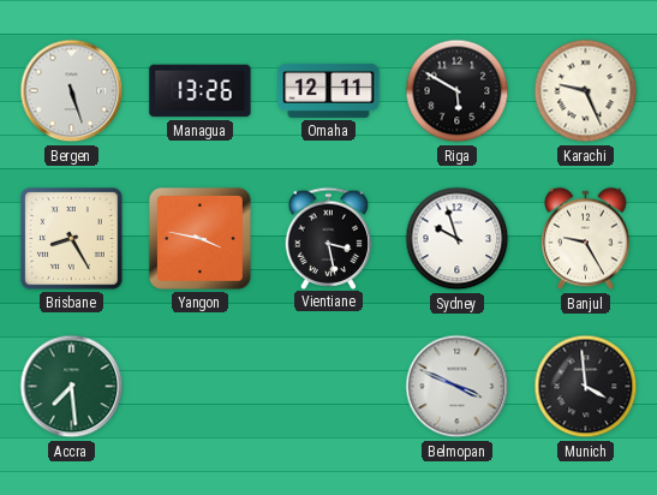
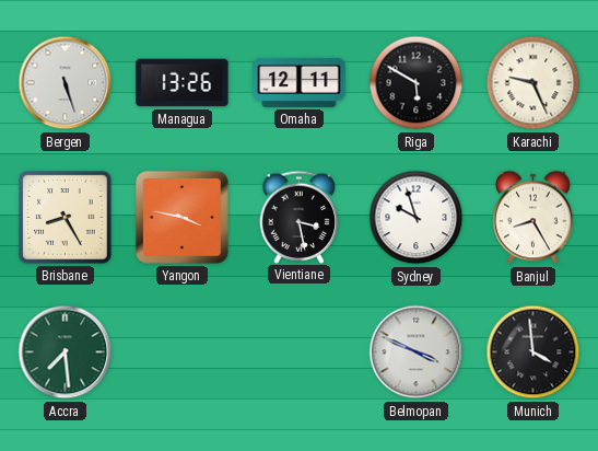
Banjul: 9:25 -> 8:25 (533, 218)
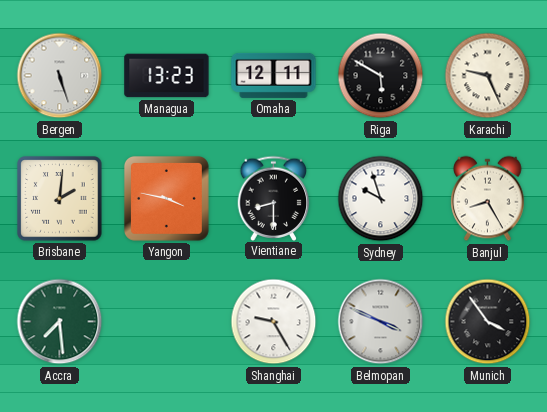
Managua: 13:26 -> 13:23 (167, 76)
Brisbane: 8:25 -> 2:01 (60, 199)
Vientiane: 3:28 -> 8:30 (274, 198)
Shanghai: none -> 9:25 (274, 322)
Munich: 3:59 -> 3:54 (488, 322)
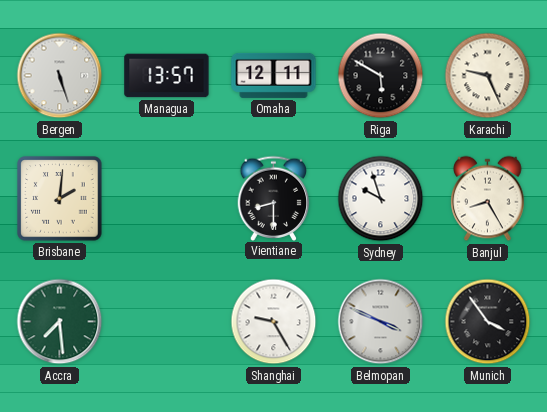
Managua: 13:23 -> 13:57 (167, 76)
Yangon: 3:47 -> none (166, 198)
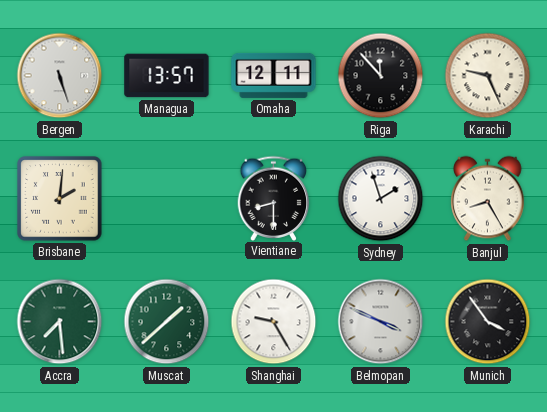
Riga: 5:50 -> 11:53 (381, 76)
Sydney: 9:57 -> 1:57 (381, 199)
Muscat: none -> 1:38 (167, 322)
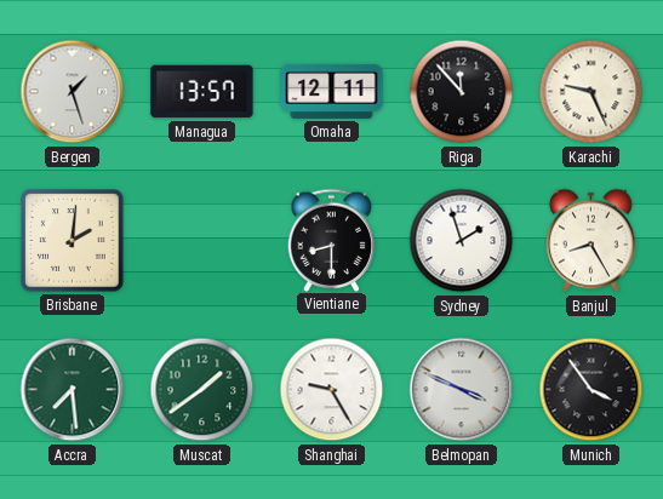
Bergen: 5:27 -> 1:27 (73, 92)
Muscat: 1:38 -> 1:39 (202, 390)
